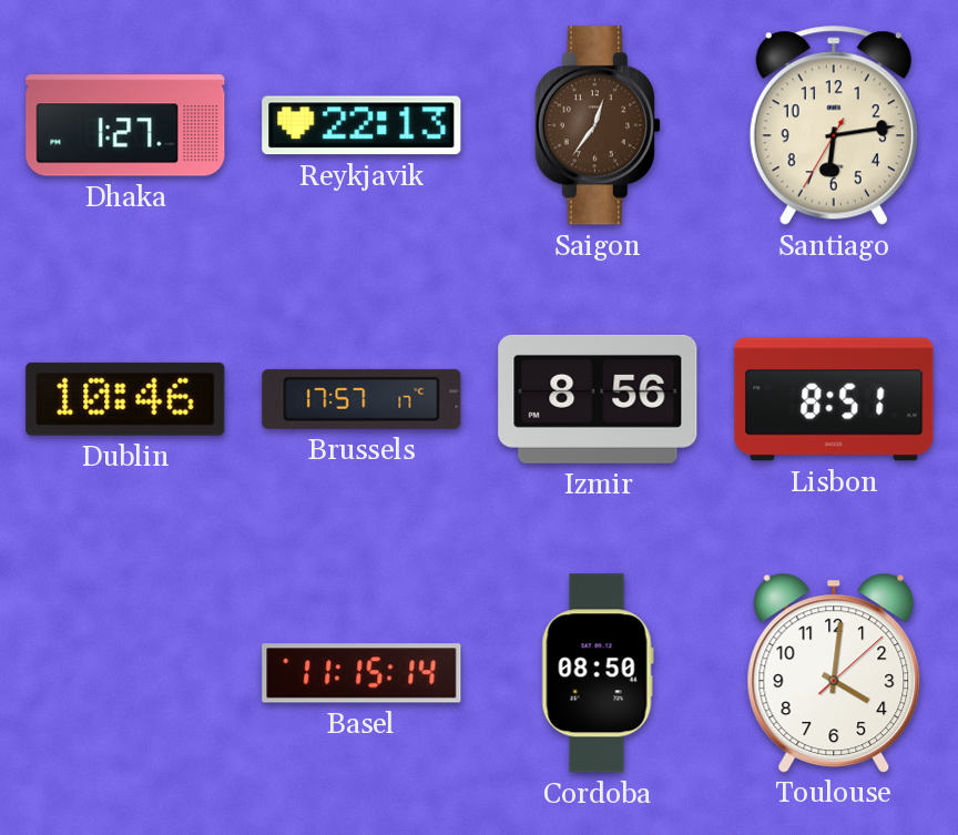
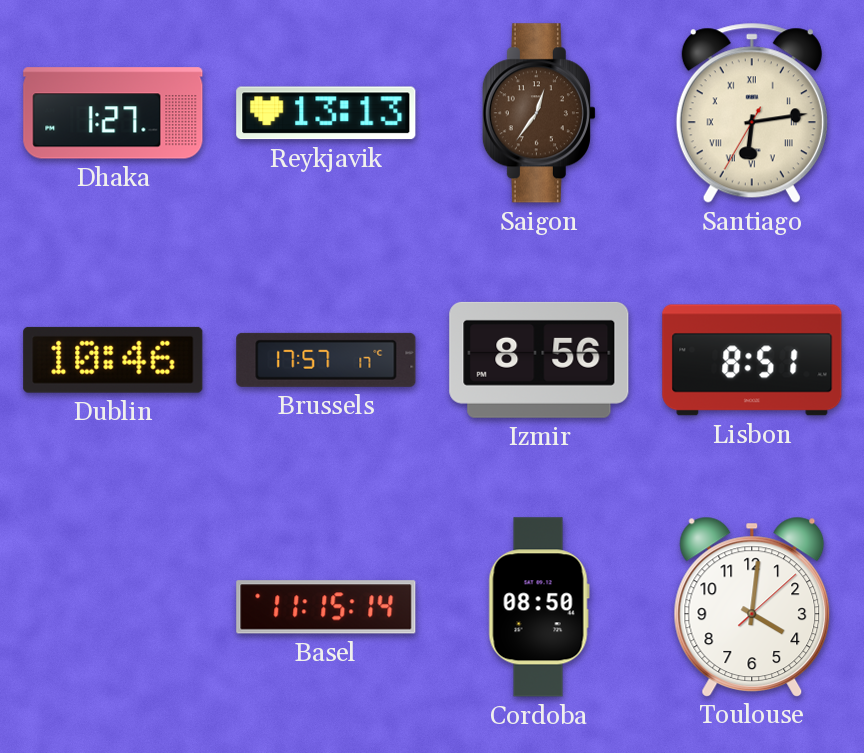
Reykjavik: 22:13 -> 13:13 (326, 113)
Santiago numerals: Arabic -> Roman (752, 113)
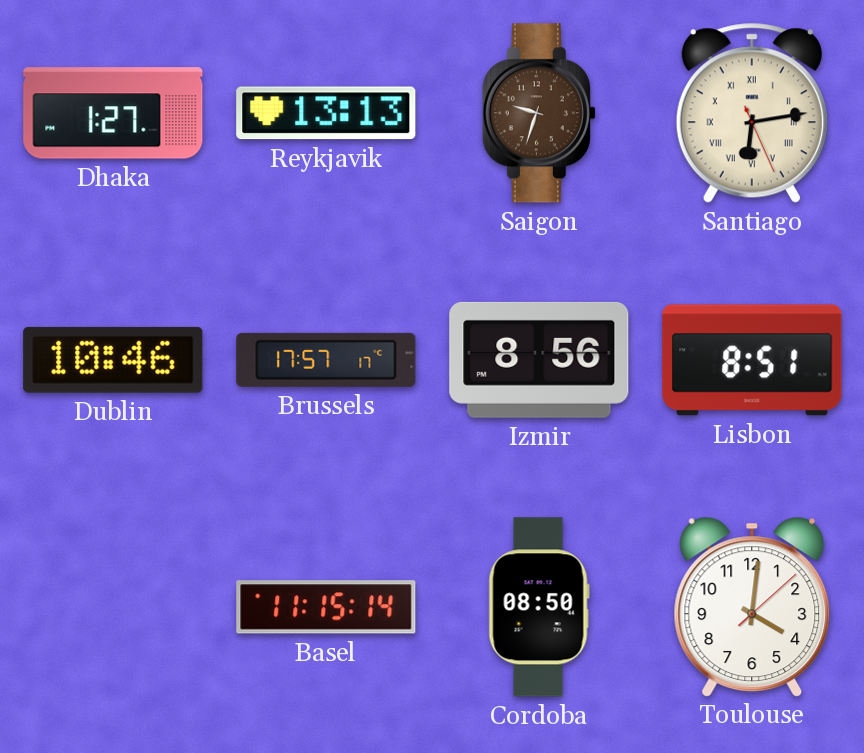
Saigon: 12:36 -> 9:33 (539, 113)
Santiago: 6:13:35 -> 6:13:26 (752, 113)
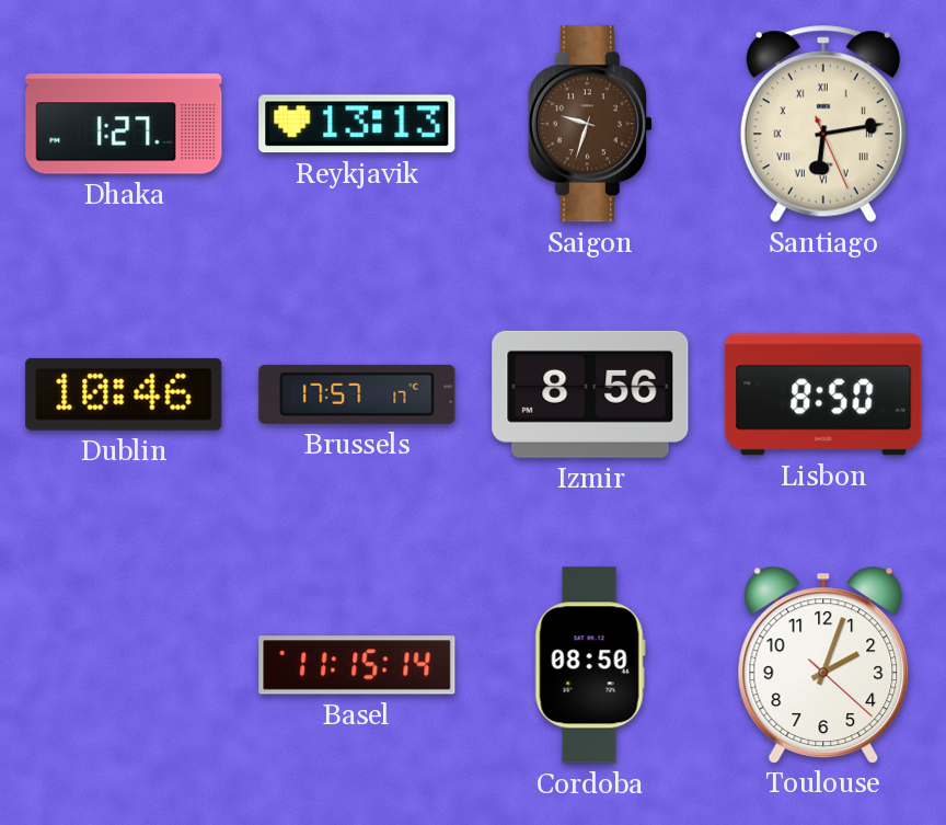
Lisbon: 8:51 -> 8:50 (823, 394)
Toulouse: 4:01 -> 2:03 (823, 664)
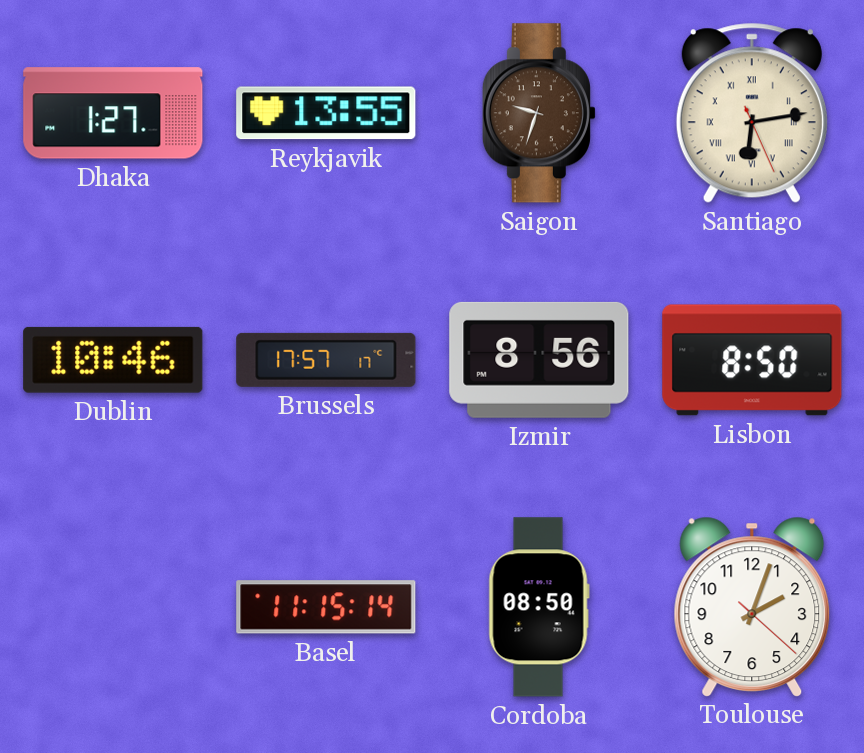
Reykjavik: 13:13 -> 13:55 (326, 113)
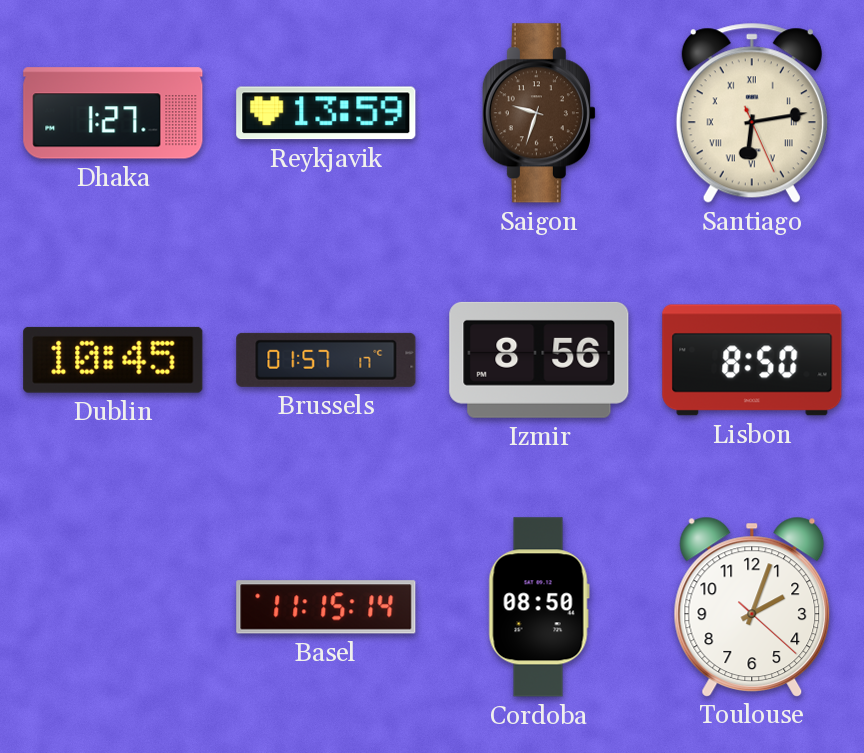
Reykjavik: 13:55 -> 13:59 (326, 113)
Dublin: 10:46 -> 10:45 (113, 360)
Brussels: 17:57 -> 01:57 (326, 360)
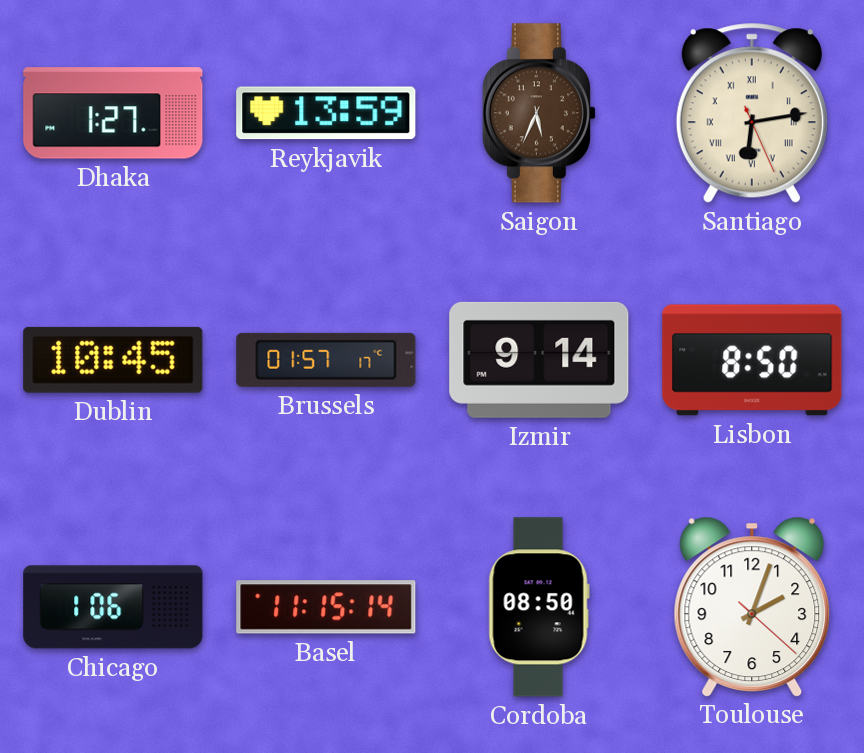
Saigon: 9:33 -> 5:34 (539, 113)
Izmir: 8:56 -> 9:14 (539, 360)
Chicago: none -> 1:06 (113, 607)
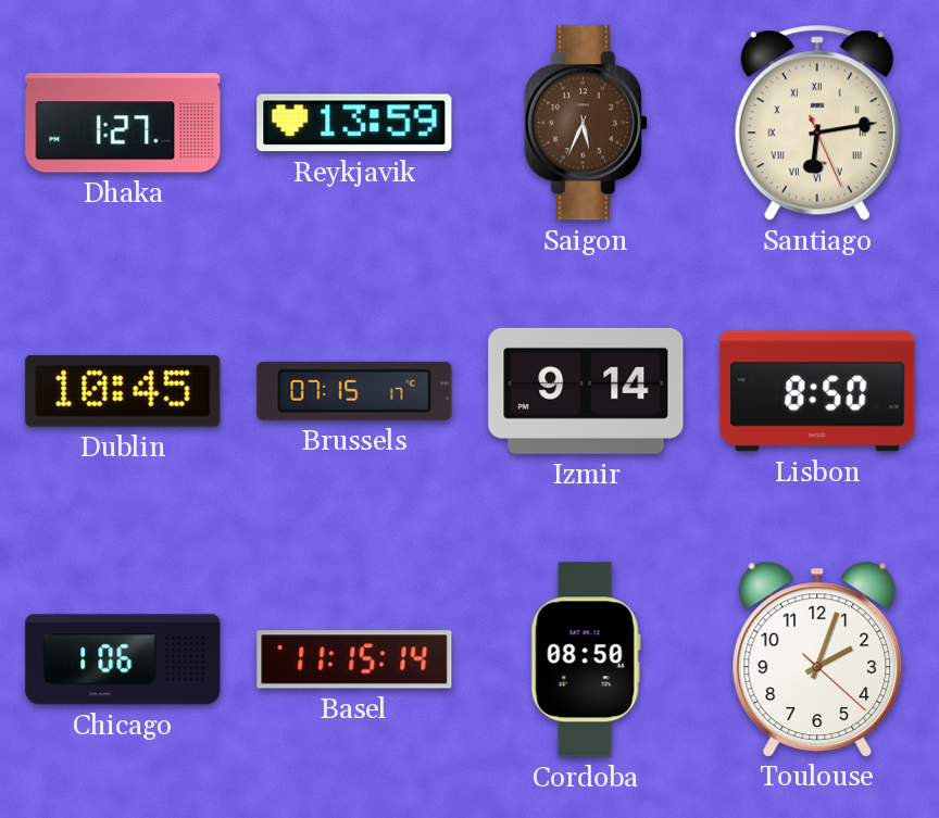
Brussels: 01:57 -> 07:15 (354, 391)
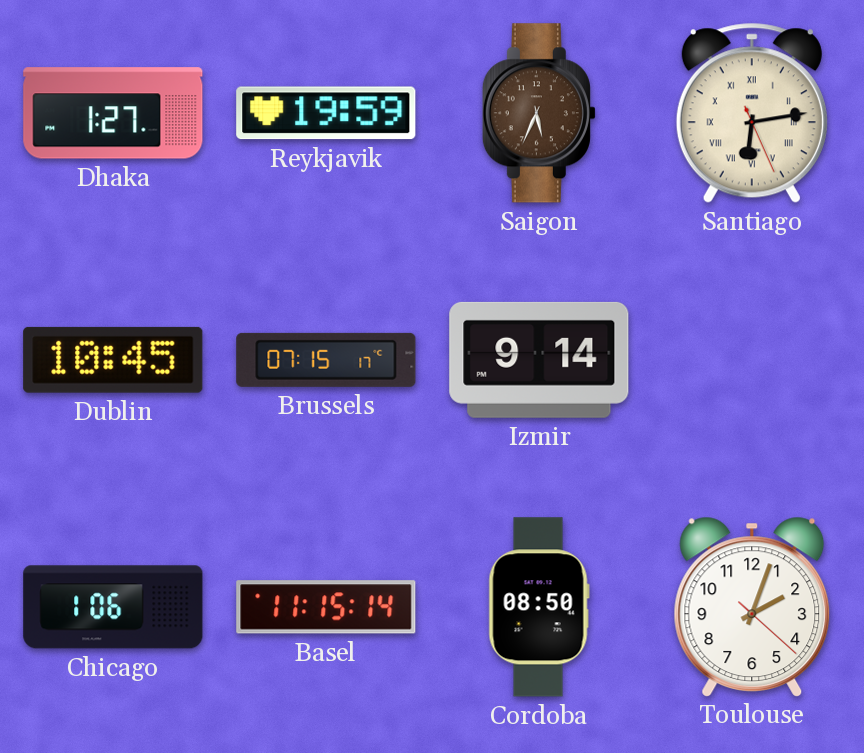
Reykjavik: 13:59 -> 19:59 (326, 113)
Lisbon: 8:50 -> none (817, 391)
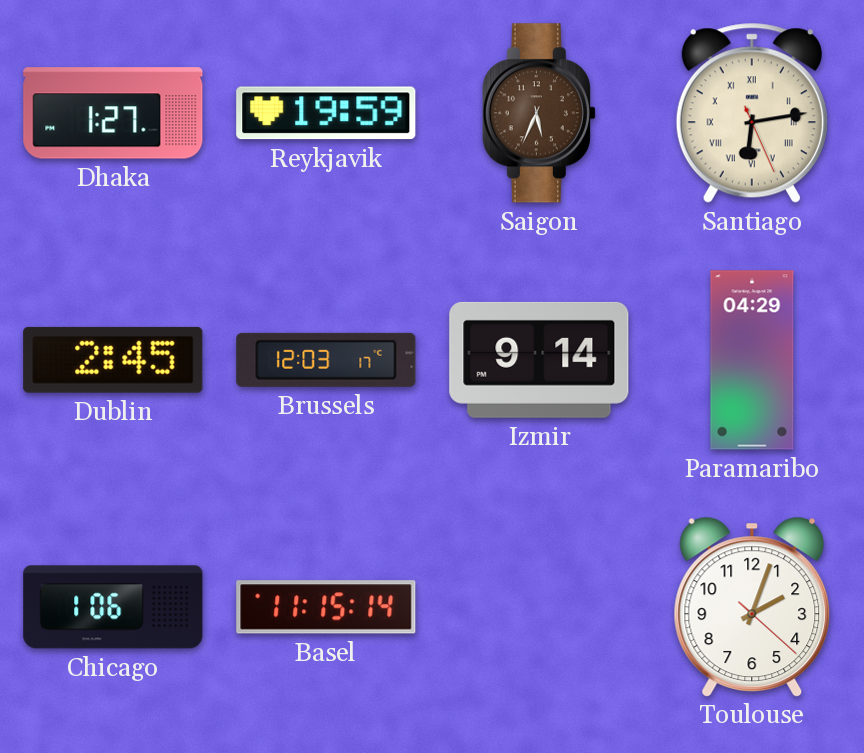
Dublin: 10:45 -> 2:45 (113, 360)
Brussels: 07:15 -> 12:03 (326, 360)
Paramaribo: none -> 04:29 (752, 360)
Cordoba: 08:50 -> none (539, 607)
